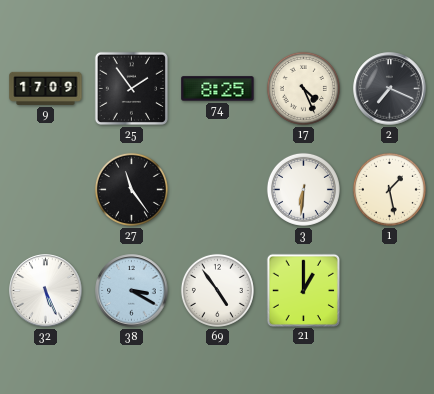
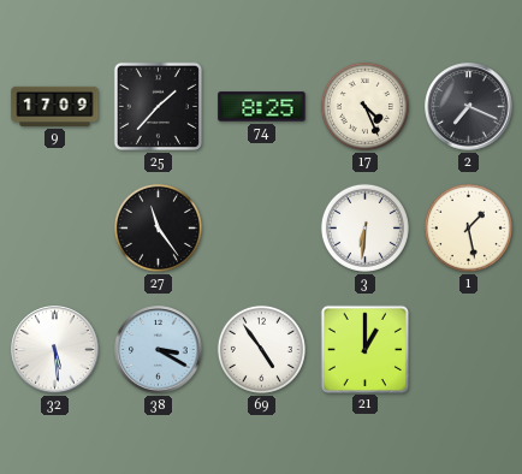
25: 1:54 -> 1:37 (158, 106)
32: 5:26 -> 5:29 (55, 350)
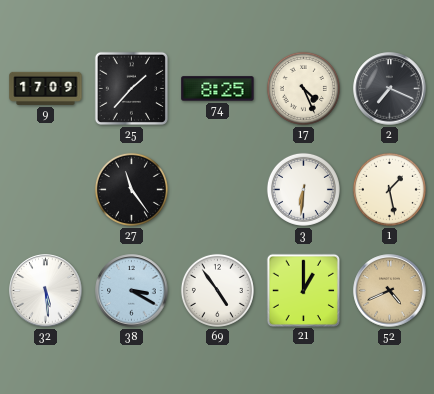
52: none -> 4:41 (390, 291)
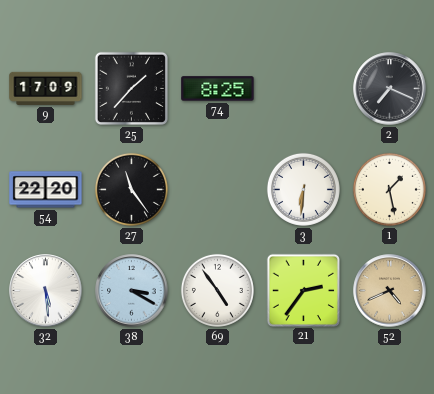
17: 4:26 -> none (303, 88)
54: none -> 22:20 (46, 190)
21: 1:00 -> 2:36 (303, 290)
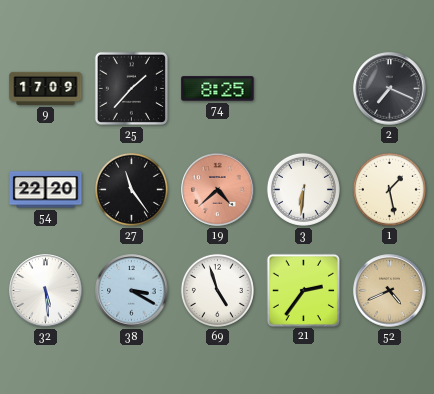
19: none -> 4:38 (218, 190)
69: 4:54 -> 4:57 (217, 290)
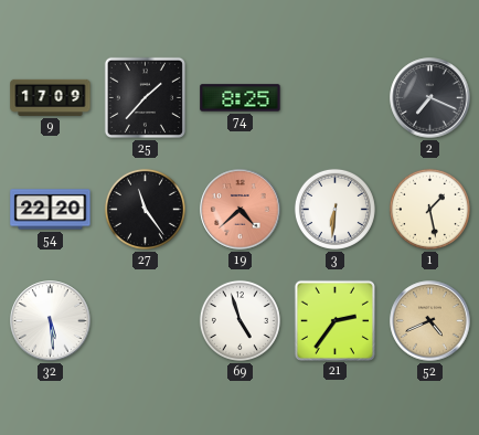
38: 3:20 -> none (132, 291)
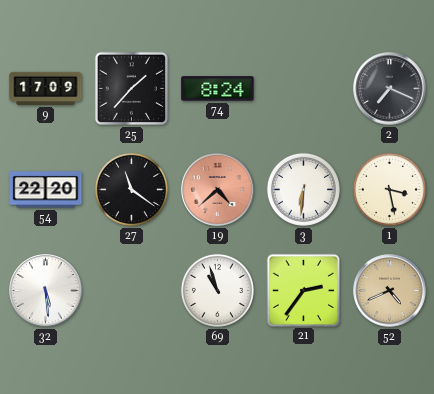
74: 8:25 -> 8:24 (218, 89)
27: 11:24 -> 11:21 (131, 189)
1: 1:28 -> 3:28 (389, 189)
69: 4:57 -> 10:57 (217, 290)
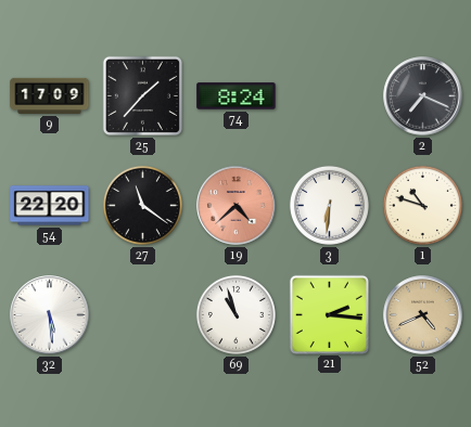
1: 3:28 -> 10:48 (422, 205)
21: 2:36 -> 2:16 (329, 314)
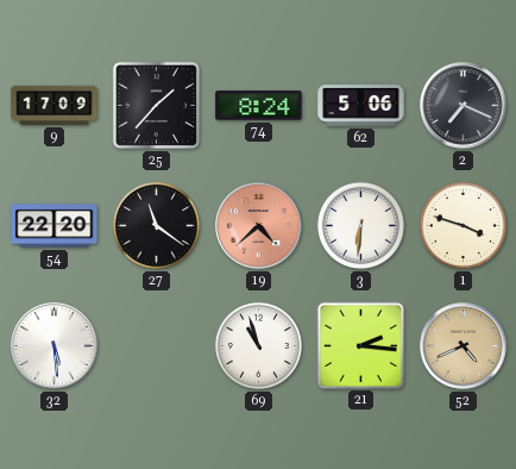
62: none -> 5:06 (361, 106)
1: 10:48 -> 3:48 (462, 225)
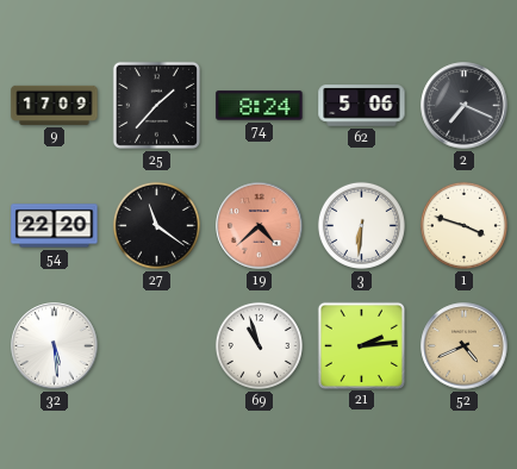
21: 2:16 -> 2:14 (361, 345)
